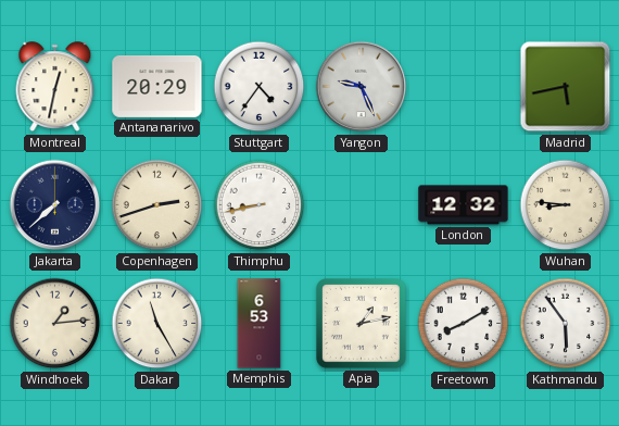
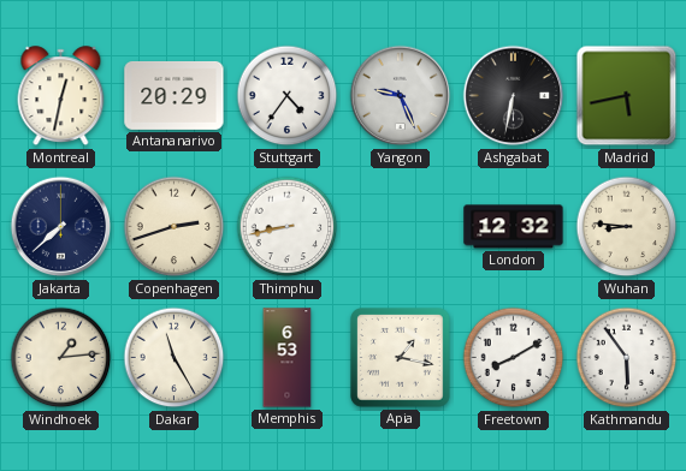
Ashgabat: none -> 6:32 (514, 96)
Apia: 1:13 -> 1:17 (401, 358)
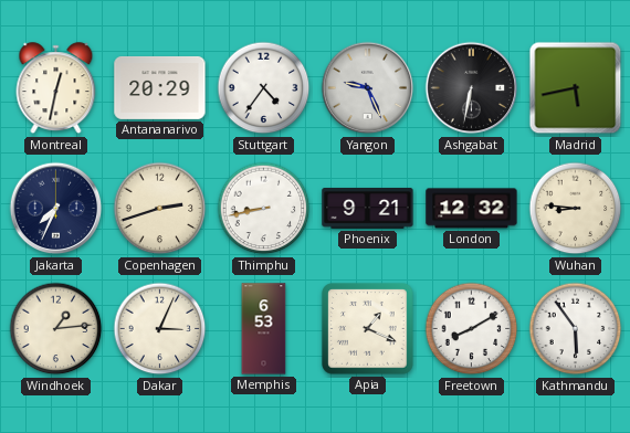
Jakarta: 7:38 -> 7:34 (56, 209)
Phoenix: none -> 9:21 (368, 209)
Dakar: 11:25 -> 3:04 (160, 329)
Apia: 1:17 -> 1:19 (368, 329)
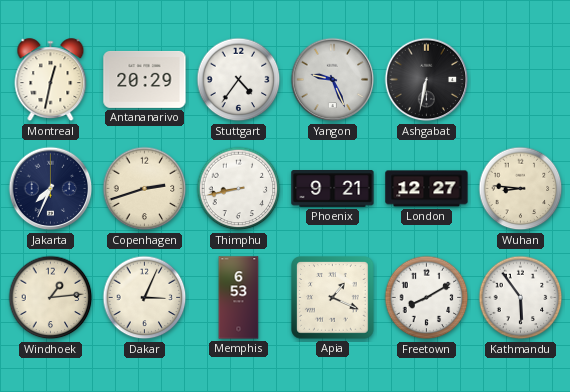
Madrid: 5:43 -> none (576, 88)
London: 12:32 -> 12:27 (427, 189)
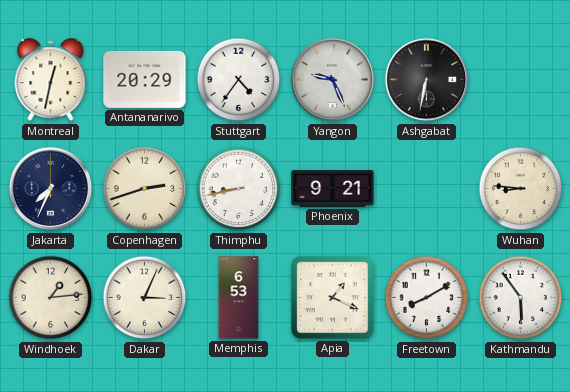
London: 12:27 -> none (427, 189)
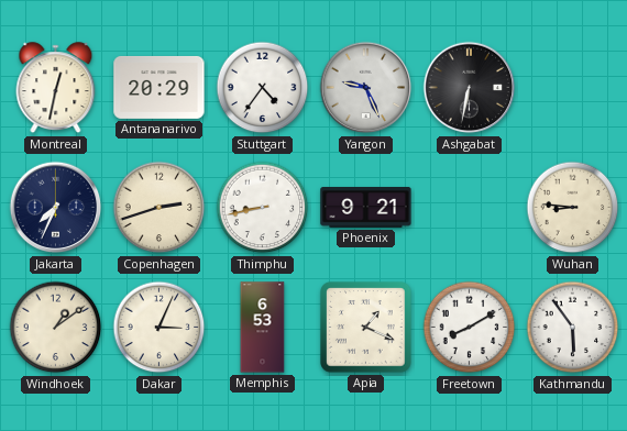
Windhoek: 1:14 -> 1:09 (56, 328)
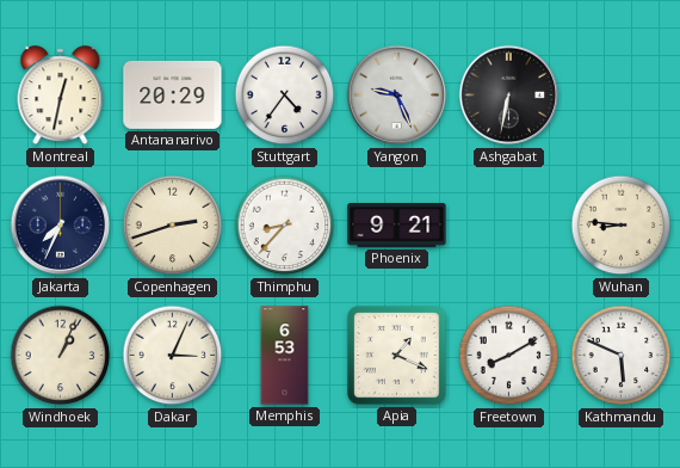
Thimphu: 8:43 -> 8:37 (285, 226)
Windhoek: 1:09 -> 1:04 (61, 356)
Kathmandu: 5:54 -> 5:49 (622, 356)
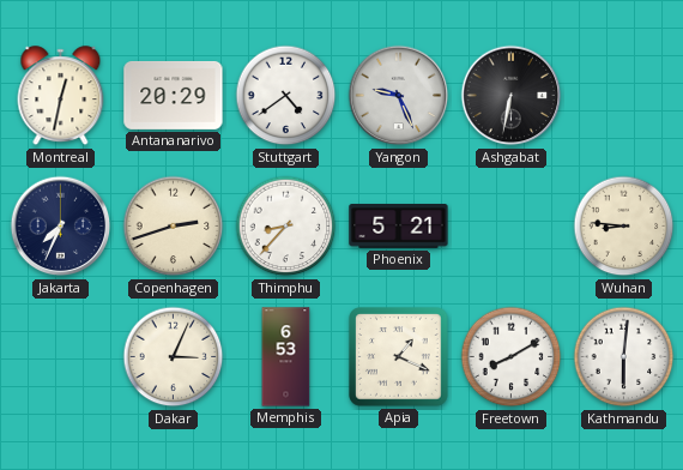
Stuttgart: 4:36 -> 4:39 (286, 96)
Phoenix: 9:21 -> 5:21 (399, 227)
Windhoek: 1:04 -> none (61, 356)
Kathmandu: 5:49 -> 6:01 (624, 357)
